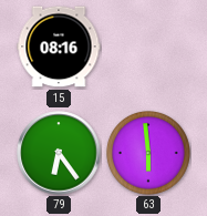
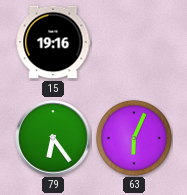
15: 08:16 -> 19:16 (53, 42)
63: 5:59 -> 6:04 (134, 138)
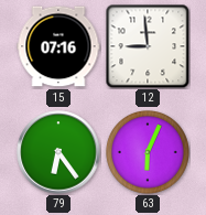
15: 19:16 -> 07:16 (58, 46)
12: none -> 8:59 (148, 46)
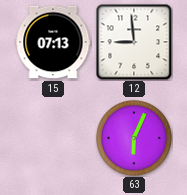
15: 07:16 -> 07:13 (53, 42)
79: 6:24 -> none (58, 152)
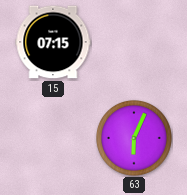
15: 07:13 -> 07:15 (53, 42)
12: 8:59 -> none (134, 42)
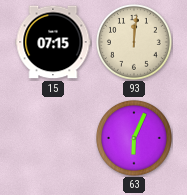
93: none -> 12:01 (134, 42)
